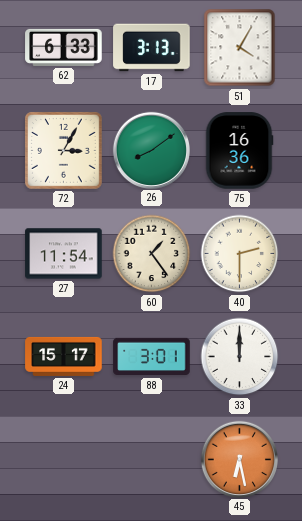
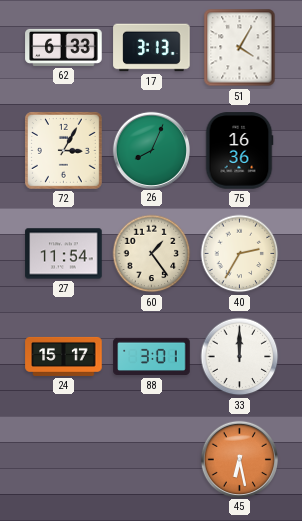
26: 8:09 -> 8:04 (151, 150)
40: 2:30 -> 2:35 (240, 254)
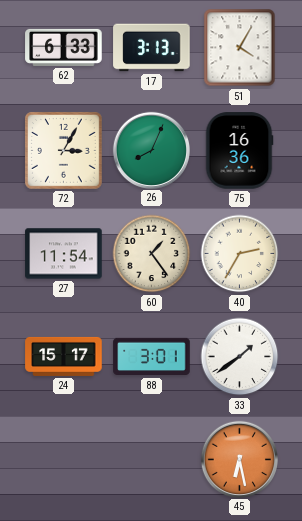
33: 12:00 -> 1:39 (240, 357)
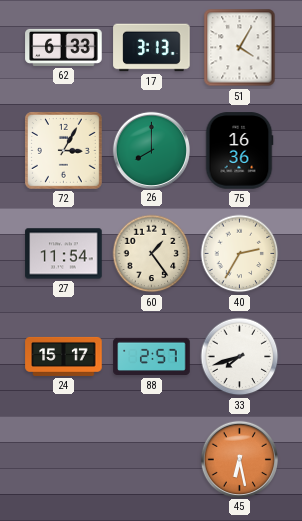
26: 8:04 -> 8:00 (151, 150)
88: 3:01 -> 2:57 (152, 357)
33: 1:39 -> 7:42 (240, 357)
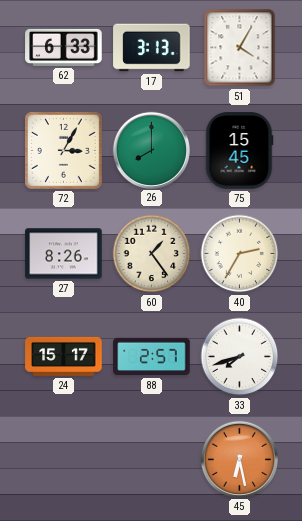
75: 16:36 -> 15:45 (239, 151)
27: 11:54 -> 8:26 (64, 254)
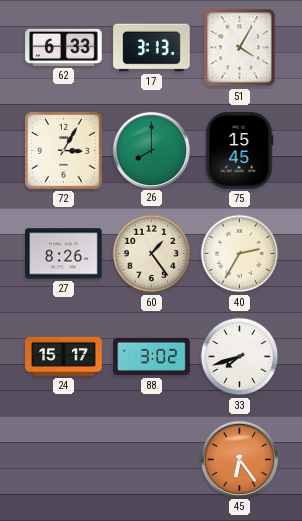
88: 2:57 -> 3:02 (152, 357)
45: 6:28 -> 6:24 (239, 459)
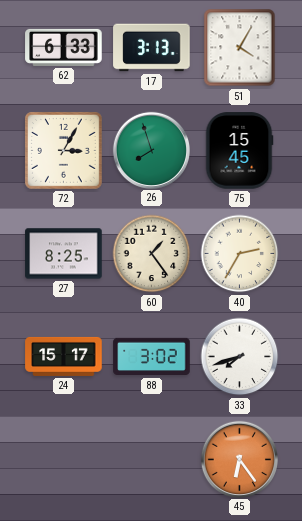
26: 8:00 -> 7:57 (151, 150)
27: 8:26 -> 8:25 (64, 254)
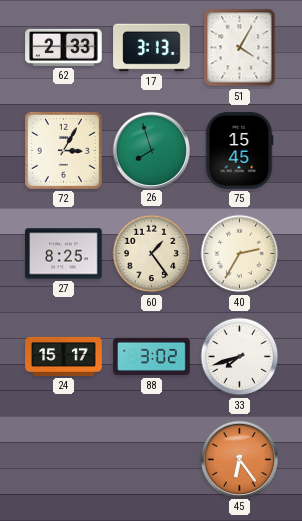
62: 6:33 -> 2:33 (64, 47)
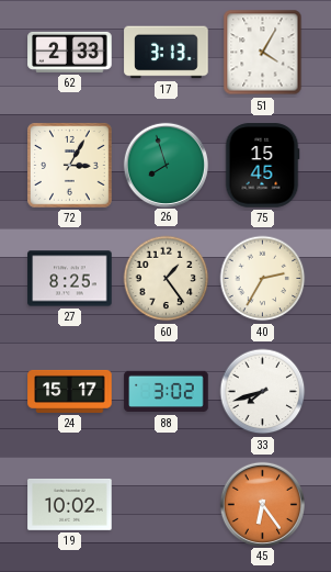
19: none -> 10:02 (70, 505)
